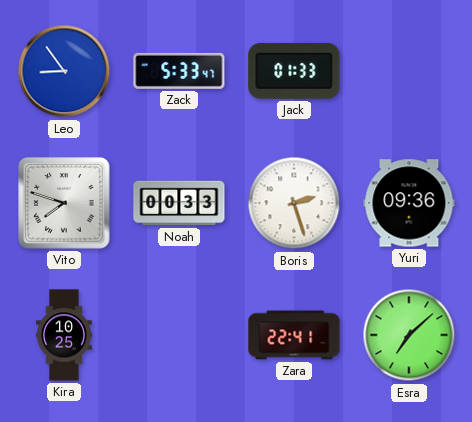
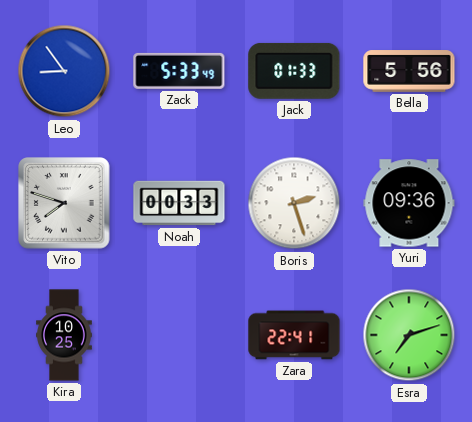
Zack: 5:33:47 -> 5:33:49 (179, 71)
Bella: none -> 5:56 (409, 71)
Esra: 7:08 -> 7:12 (409, 335)
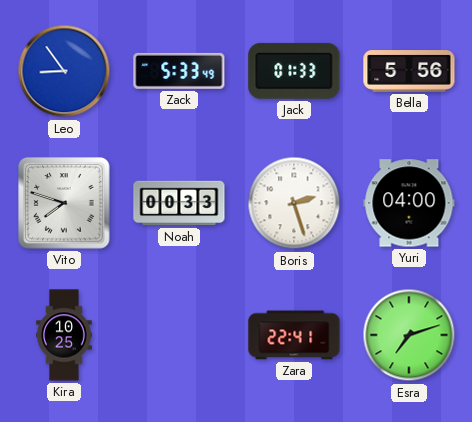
Yuri: 09:36 -> 04:00 (409, 203)
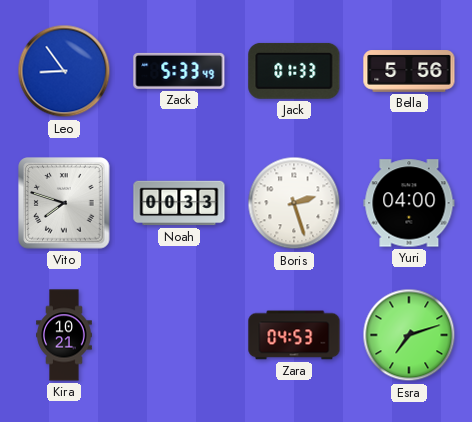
Kira: 10:25 -> 10:21 (64, 335)
Zara: 22:41 -> 04:53 (294, 335)
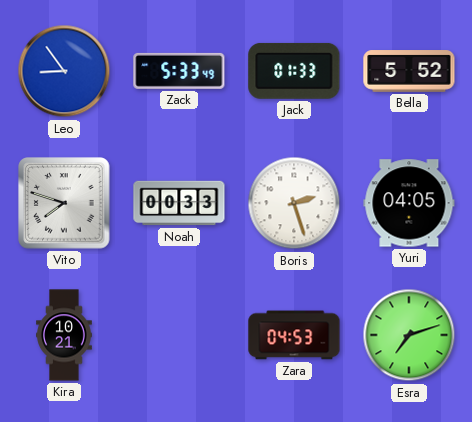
Bella: 5:56 -> 5:52 (409, 71)
Yuri: 04:00 -> 04:05 (409, 203)
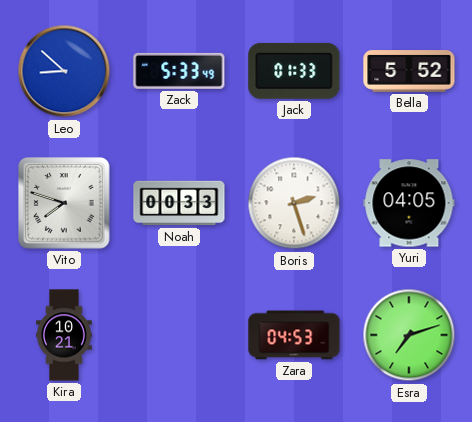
Leo: 8:54 -> 8:52 (64, 71)
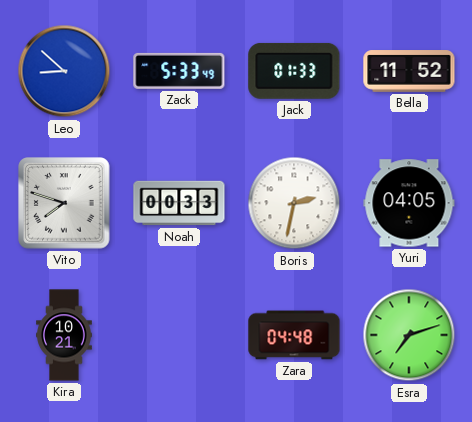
Bella: 5:52 -> 11:52 (409, 71)
Boris: 2:27 -> 2:32 (294, 203)
Zara: 04:53 -> 04:48 (294, 335)
